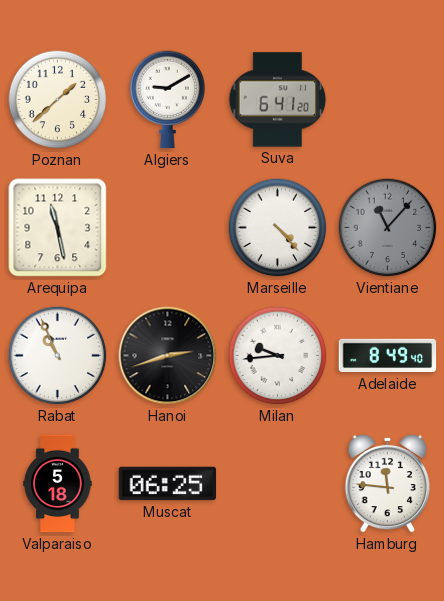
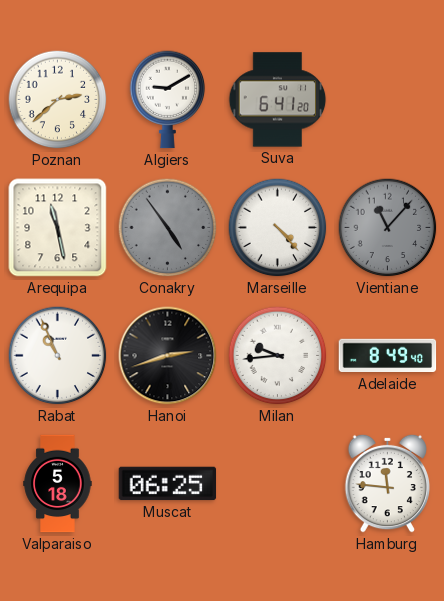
Poznan: 1:38 -> 2:38 (58, 100)
Conakry: none -> 4:54 (168, 228)
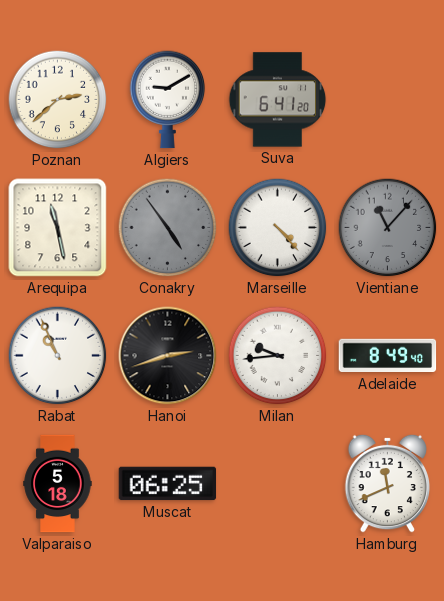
Hamburg: 11:46 -> 11:41 (388, 483)
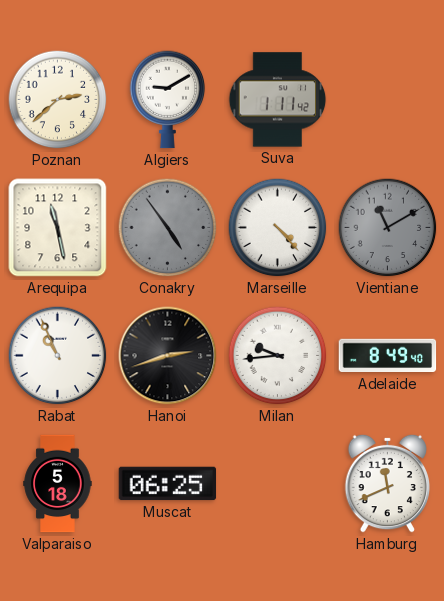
Suva: 6:41 -> 1:11 (278, 100)
Vientiane: 11:07 -> 11:10 (388, 228)
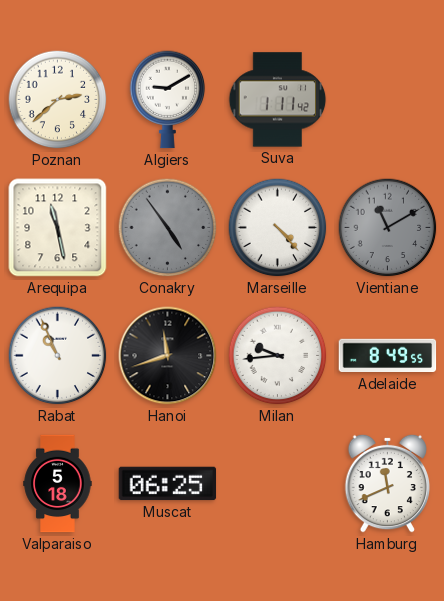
Hanoi: 2:42 -> 11:42 (168, 356)
Adelaide: 8:49:40 -> 8:49:55 (388, 356)
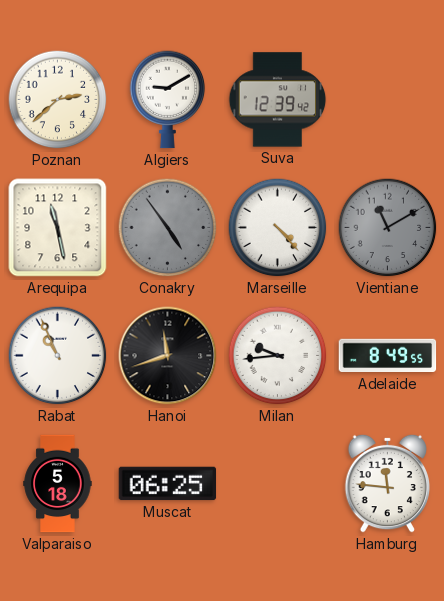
Suva: 1:11 -> 12:39 (278, 100)
Hamburg: 11:41 -> 11:46 (388, 483)
